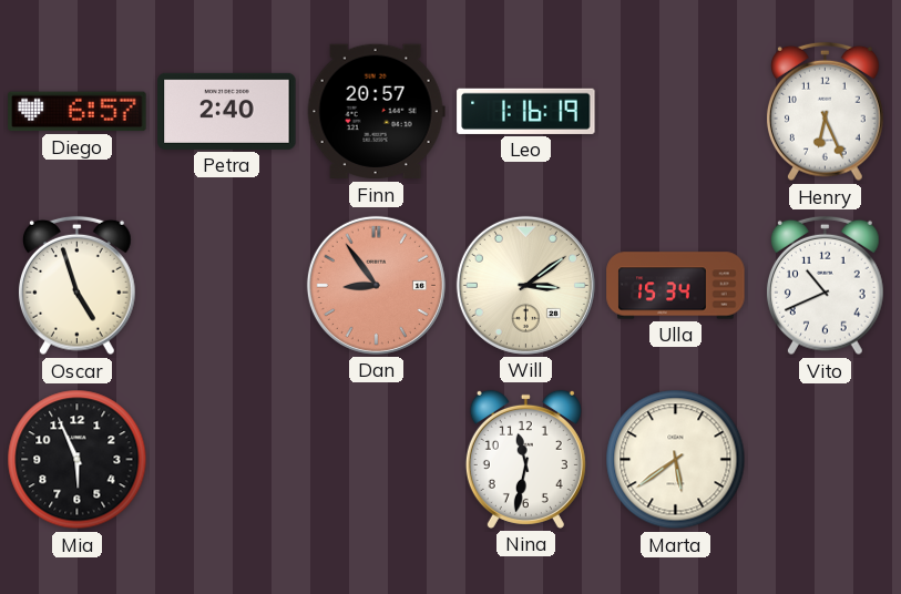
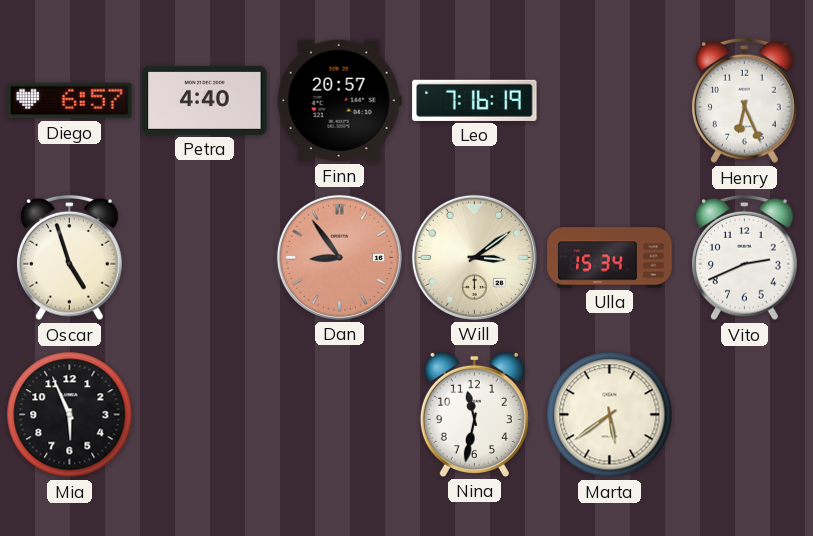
Petra: 2:40 -> 4:40 (205, 100)
Leo: 1:16 -> 7:16 (475, 100)
Vito: 10:41 -> 2:41 (744, 258)
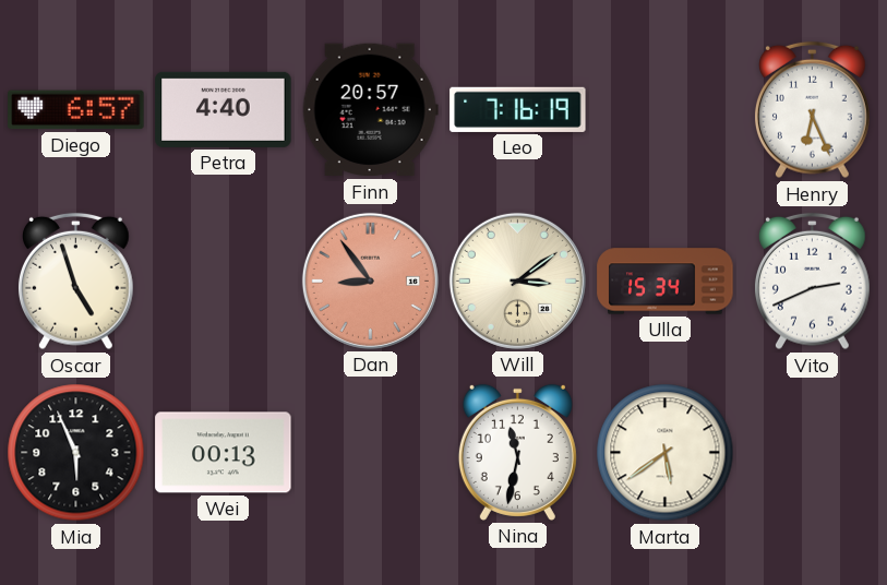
Wei: none -> 00:13 (224, 453)
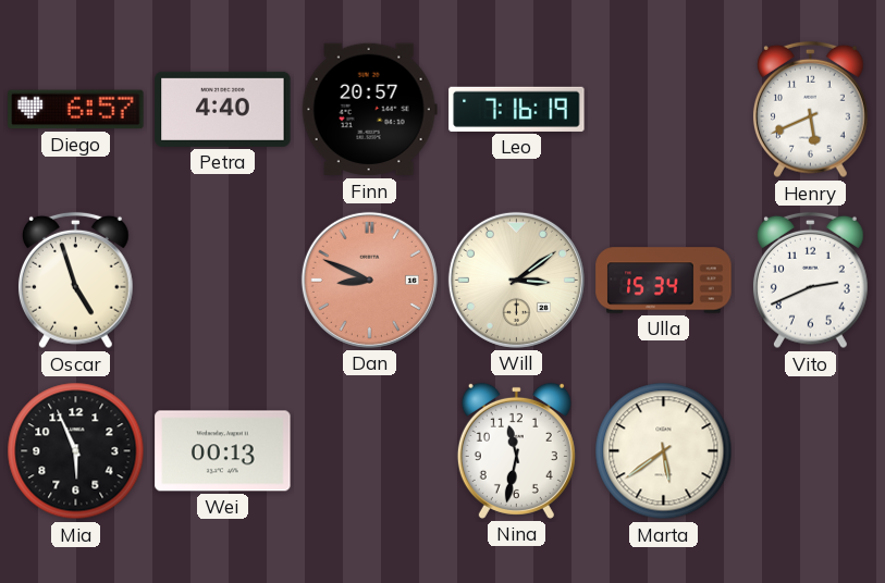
Henry: 6:26 -> 5:41 (810, 110)
Dan: 8:54 -> 8:49 (369, 280)
